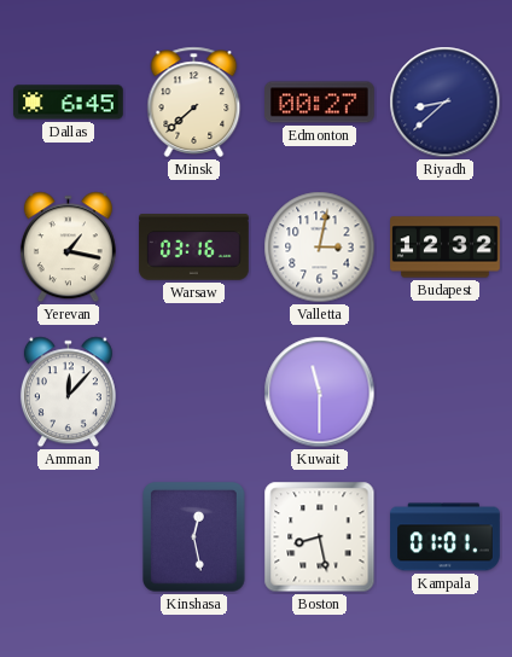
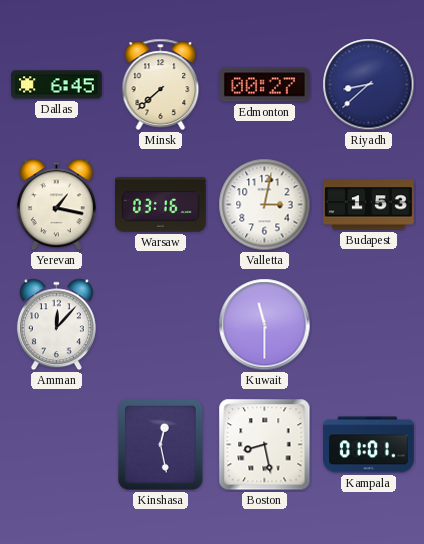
Budapest: 12:32 -> 1:53 (369, 205)
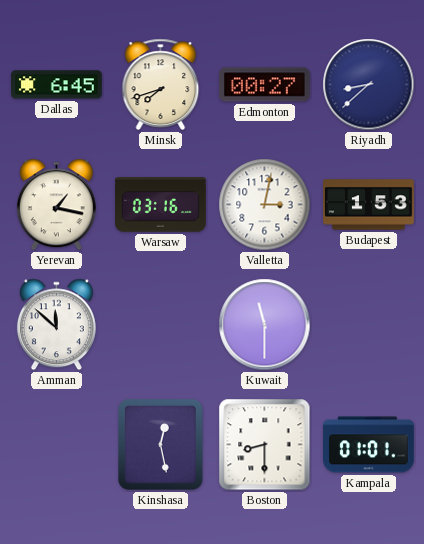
Minsk: 7:38 -> 7:42 (161, 84)
Amman: 12:07 -> 11:52 (56, 325)
Boston: 8:28 -> 8:30 (265, 445)
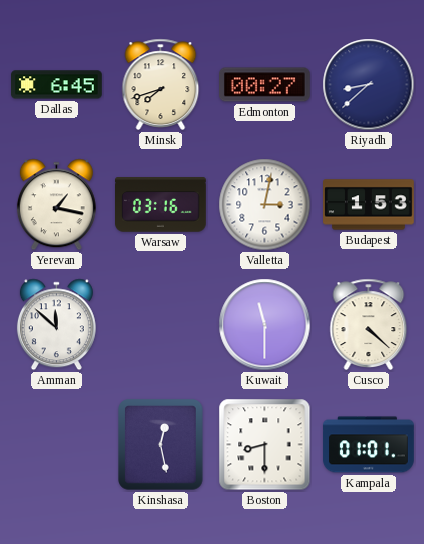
Cusco: none -> 4:22 (369, 324)
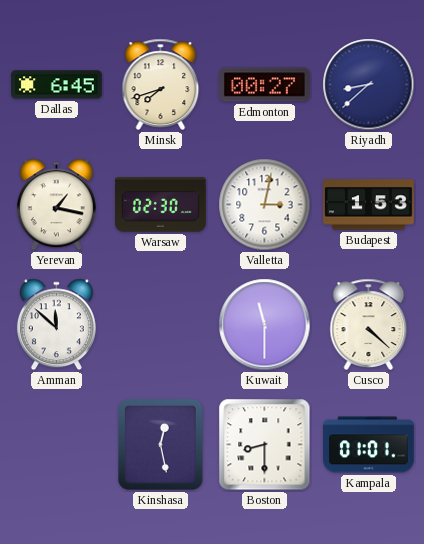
Warsaw: 03:16 -> 02:30 (161, 205)
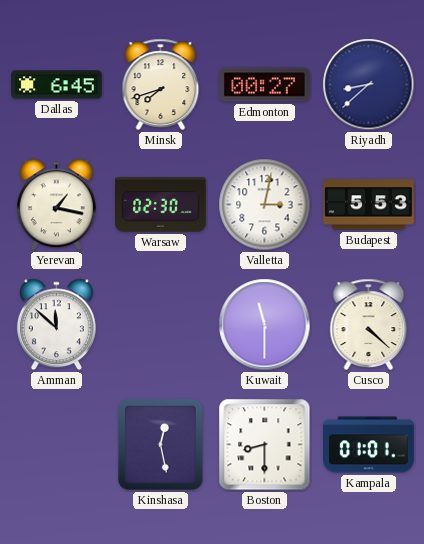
Budapest: 1:53 -> 5:53 (369, 205)
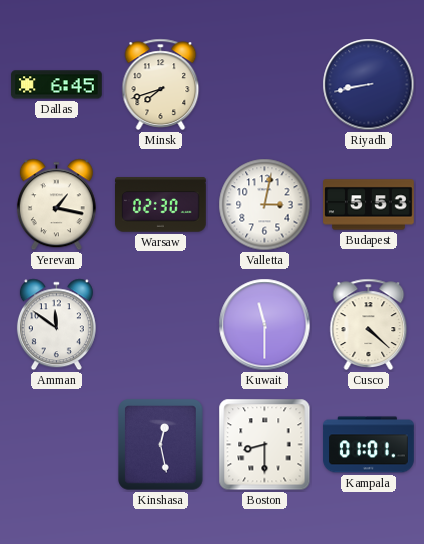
Edmonton: 00:27 -> none (265, 85)
Riyadh: 8:38 -> 8:43 (369, 85)
Amman: 11:52 -> 11:51 (56, 325)
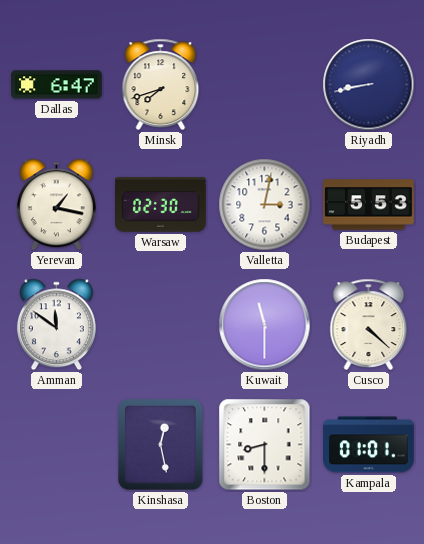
Dallas: 6:45 -> 6:47 (57, 85)
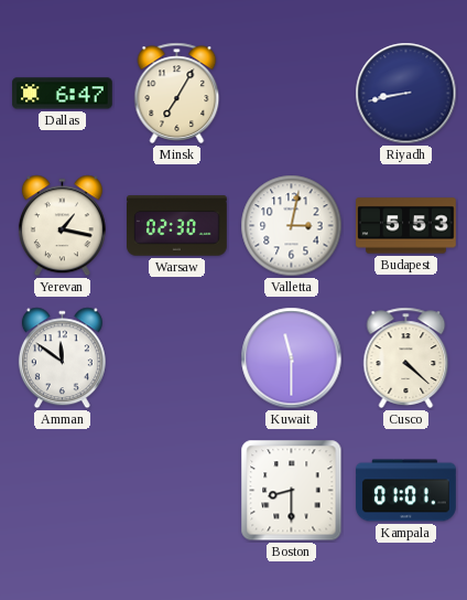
Minsk: 7:42 -> 7:05 (177, 93)
Kinshasa: 12:28 -> none (161, 445)
